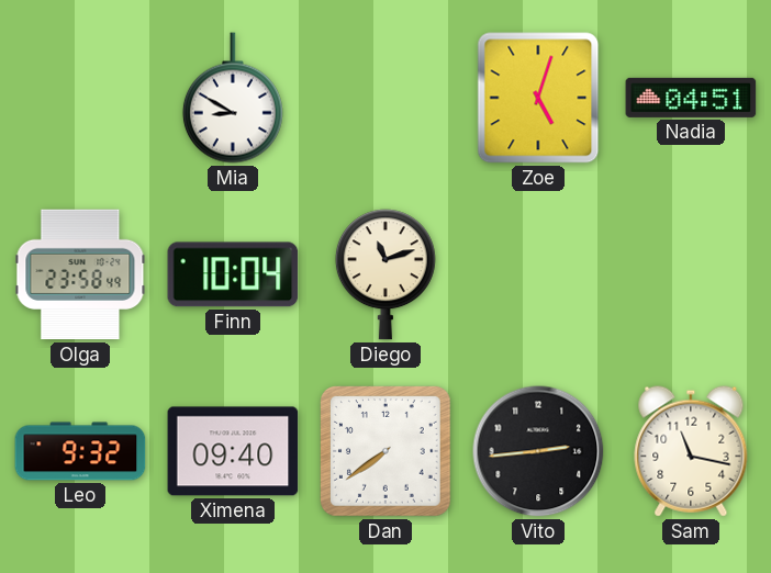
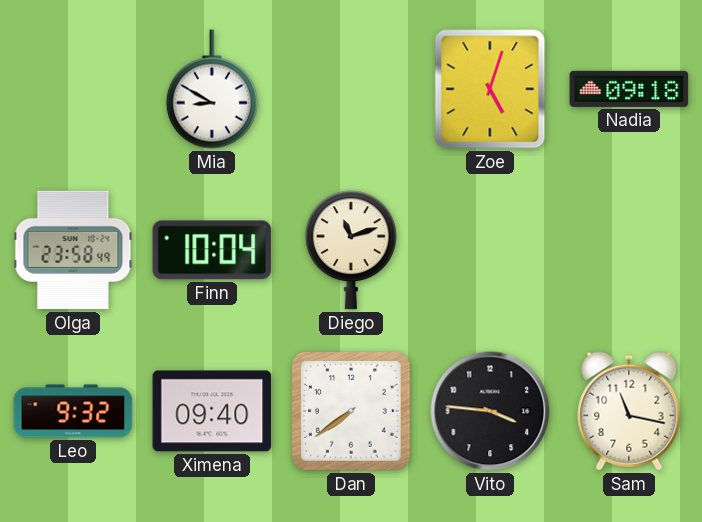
Nadia: 04:51 -> 09:18 (629, 89)
Vito: 2:44 -> 3:46 (490, 411)
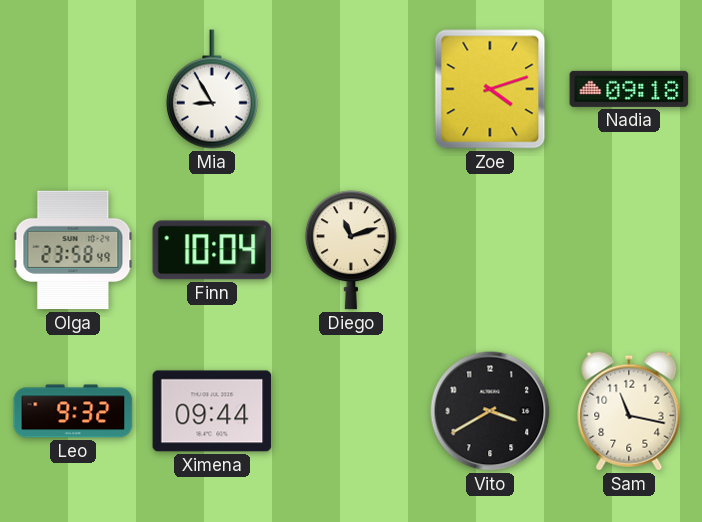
Mia: 8:50 -> 8:55 (212, 89)
Zoe: 5:03 -> 4:12 (490, 89)
Ximena: 09:40 -> 09:44 (212, 411)
Dan: 7:39 -> none (352, 412)
Vito: 3:46 -> 3:40 (490, 411)
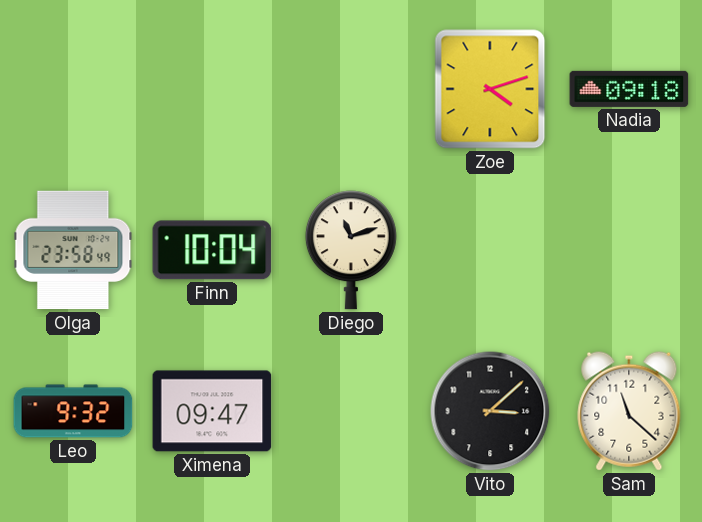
Mia: 8:55 -> none (212, 89)
Ximena: 09:44 -> 09:47 (212, 411)
Vito: 3:40 -> 3:08 (490, 411)
Sam: 11:17 -> 11:22 (629, 411)
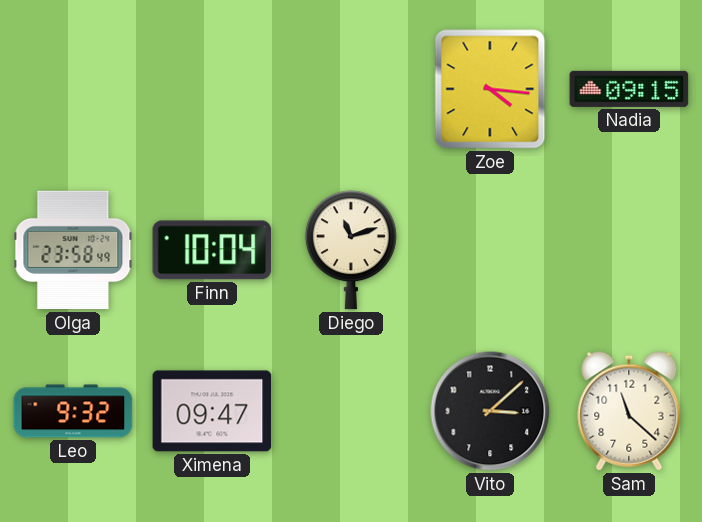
Zoe: 4:12 -> 4:16 (490, 89)
Nadia: 09:18 -> 09:15 (629, 89)
